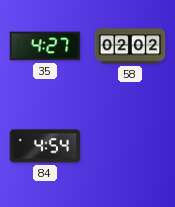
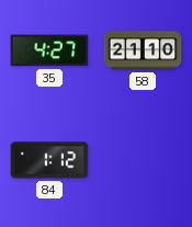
58: 02:02 -> 21:10 (143, 50)
84: 4:54 -> 1:12 (49, 160)
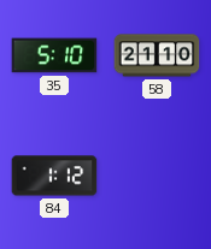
35: 4:27 -> 5:10 (54, 55)
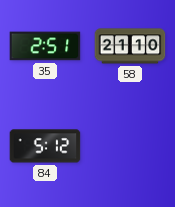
35: 5:10 -> 2:51 (45, 46)
84: 1:12 -> 5:12 (45, 146)
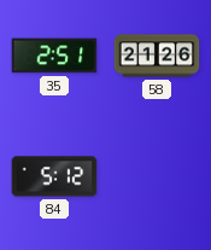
58: 21:10 -> 21:26 (157, 56)
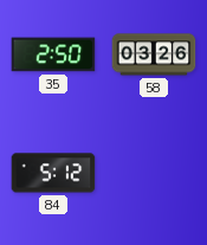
35: 2:51 -> 2:50 (53, 54)
58: 21:26 -> 03:26 (154, 54)
